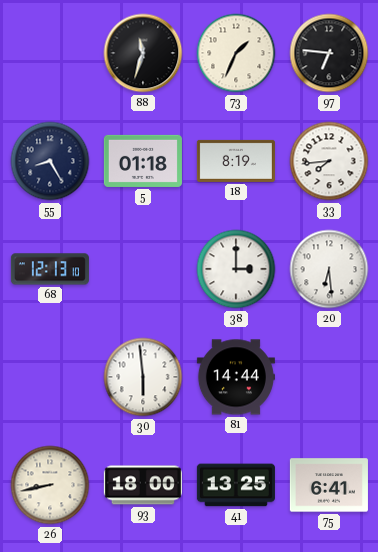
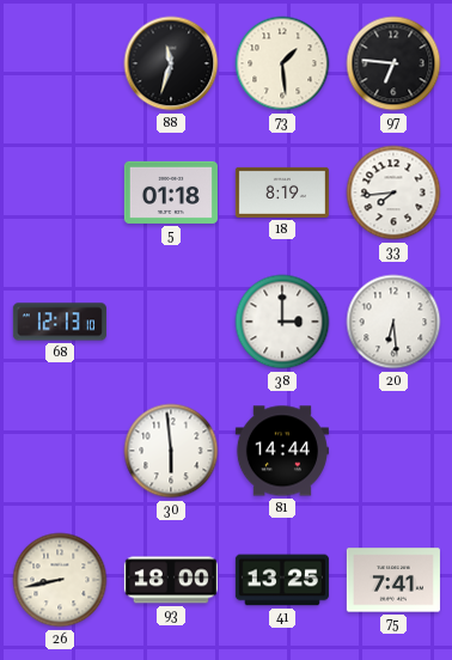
73: 1:34 -> 1:29 (282, 63)
55: 8:25 -> none (50, 161)
75: 6:41 -> 7:41 (393, 580)
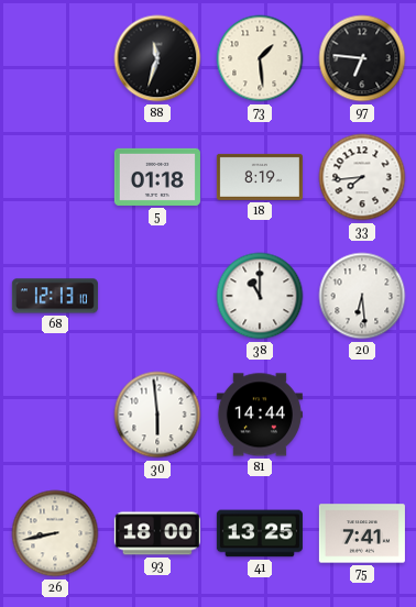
38: 3:00 -> 11:00 (260, 296)
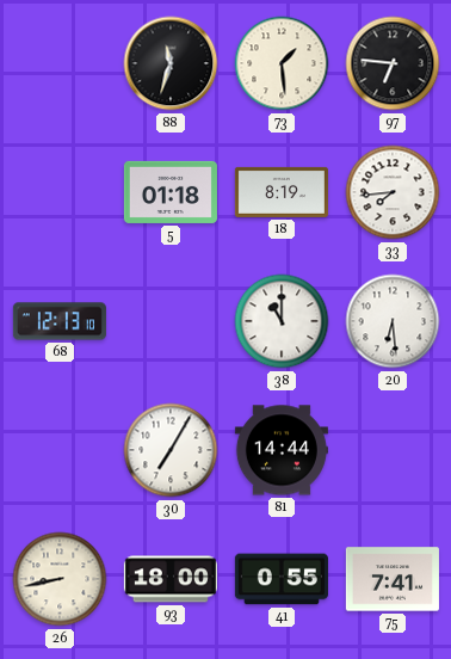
30: 5:59 -> 7:05 (171, 450)
41: 13:25 -> 0:55 (282, 579)
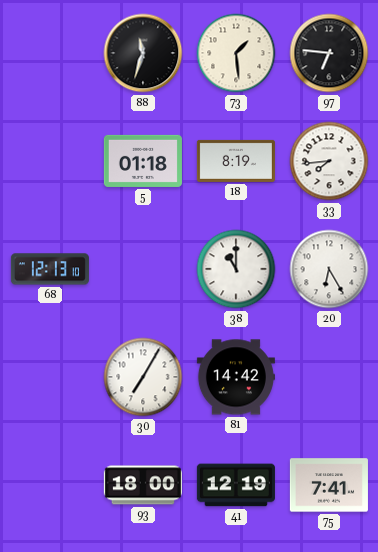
20: 6:29 -> 6:25 (329, 269)
81: 14:44 -> 14:42 (236, 377)
26: 8:43 -> none (60, 579)
41: 0:55 -> 12:19 (236, 485)
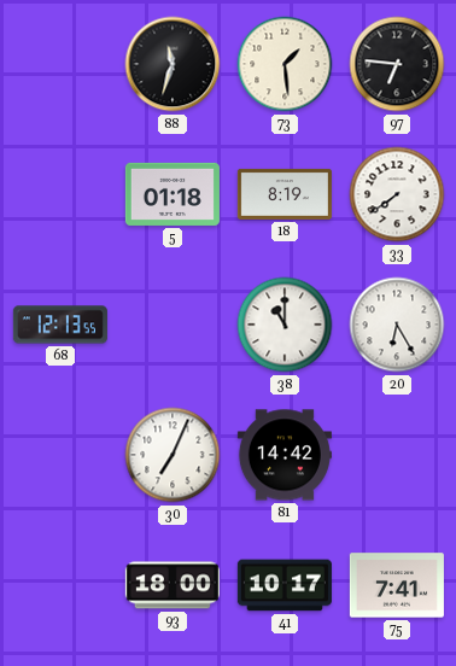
33: 7:44 -> 7:39 (397, 194)
68: 12:13:10 -> 12:13:55 (60, 325)
30: 7:05 -> 7:04 (173, 455)
41: 12:19 -> 10:17 (285, 585)
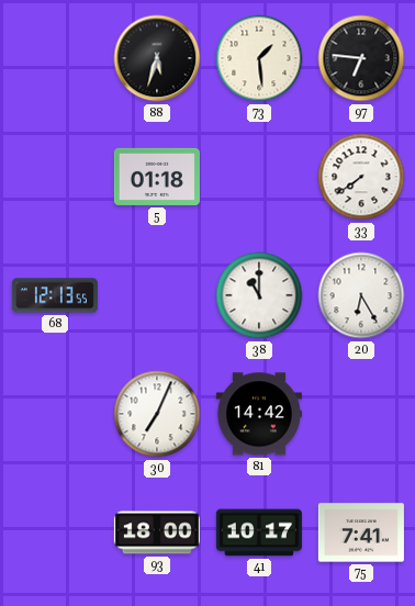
88: 11:33 -> 5:33 (157, 58)
18: 8:19 -> none (285, 194)
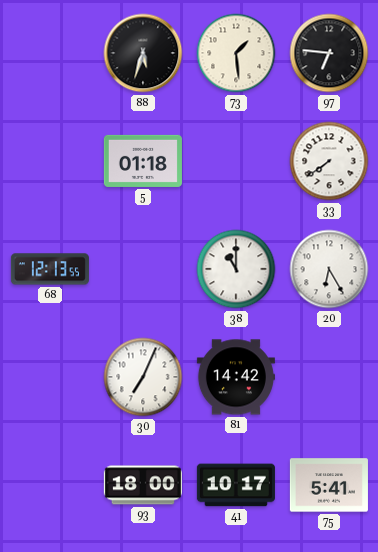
75: 7:41 -> 5:41 (329, 485)
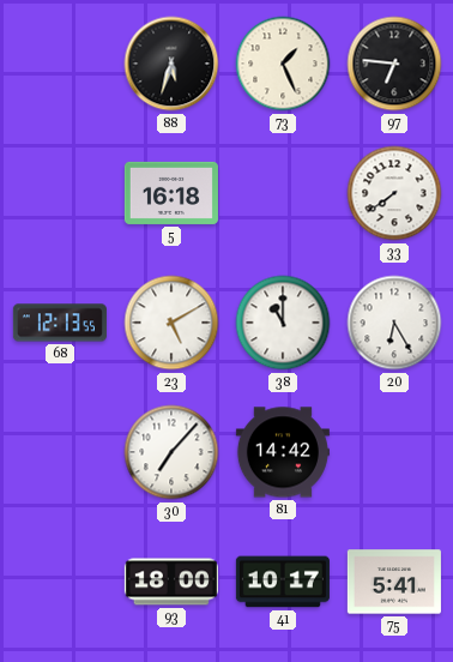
73: 1:29 -> 1:26 (283, 64)
5: 01:18 -> 16:18 (171, 193)
23: none -> 5:10 (171, 323)
30: 7:04 -> 7:07 (171, 452)
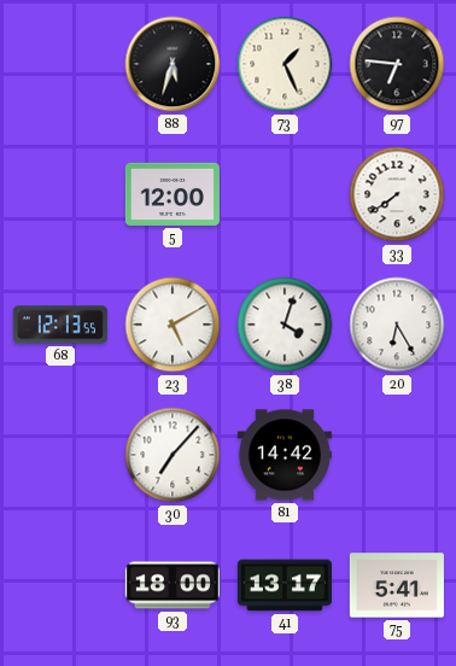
5: 16:18 -> 12:00 (173, 194)
38: 11:00 -> 4:03 (285, 325)
41: 10:17 -> 13:17 (285, 585)
